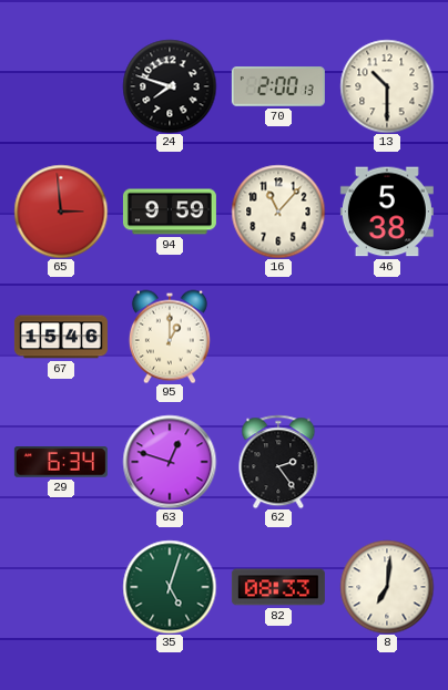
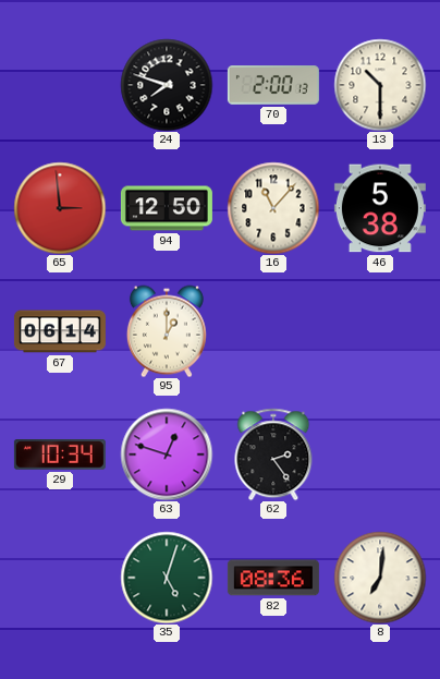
94: 9:59 -> 12:50 (167, 208)
67: 15:46 -> 06:14 (60, 331)
29: 6:34 -> 10:34 (60, 456)
82: 08:33 -> 08:36 (273, 578)
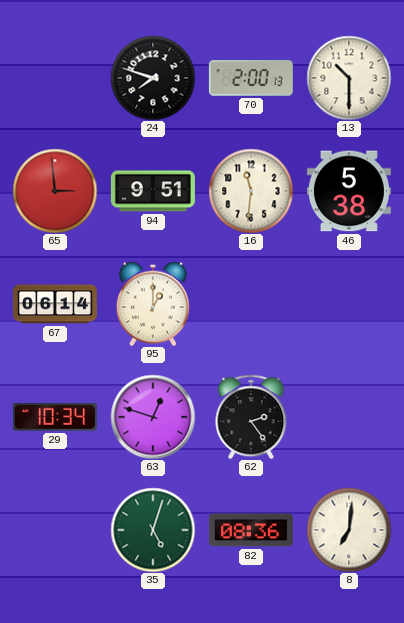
94: 12:50 -> 9:51 (153, 191)
16: 11:07 -> 11:31 (251, 191)
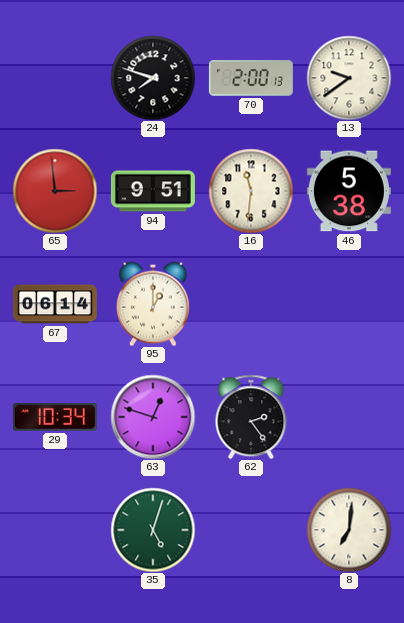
13: 10:30 -> 9:39 (349, 78)
82: 08:36 -> none (251, 530)
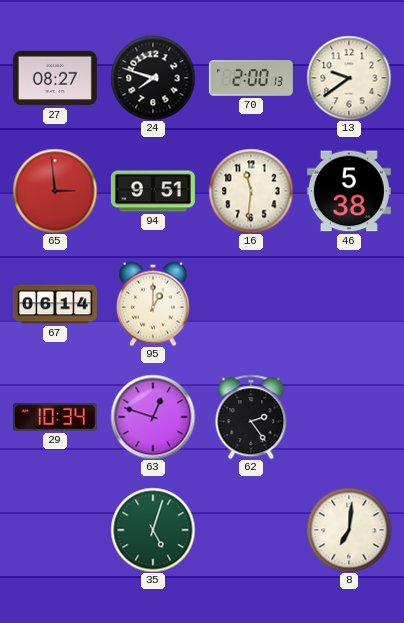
27: none -> 08:27 (55, 78)
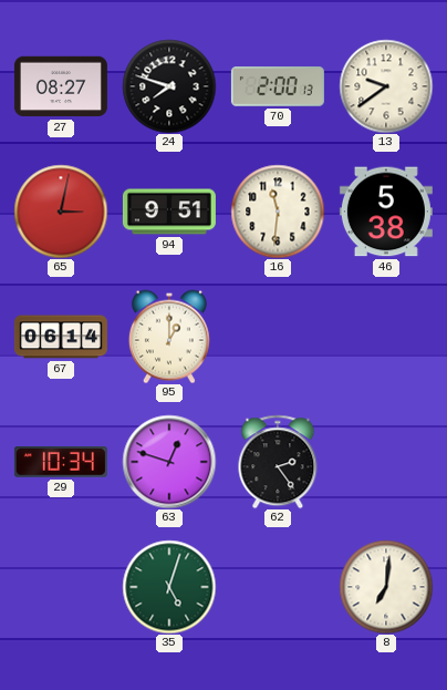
65: 2:59 -> 3:02 (61, 212)
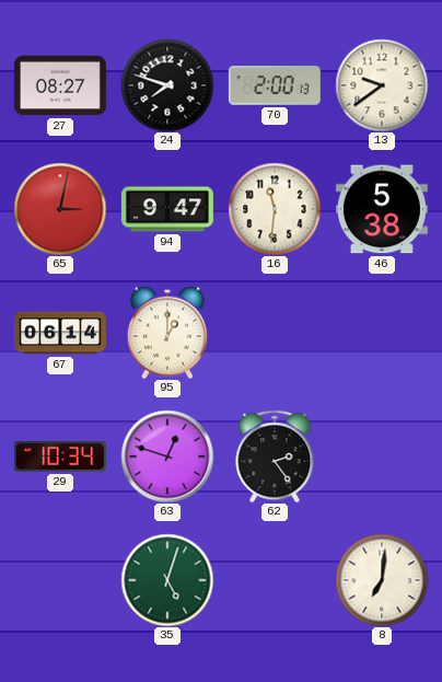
94: 9:51 -> 9:47 (167, 209)
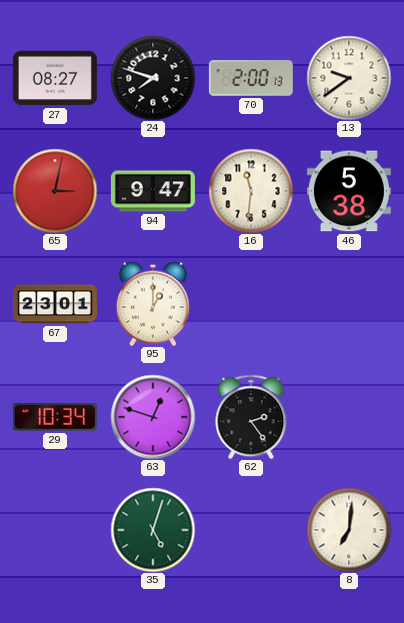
67: 06:14 -> 23:01 (55, 304)
